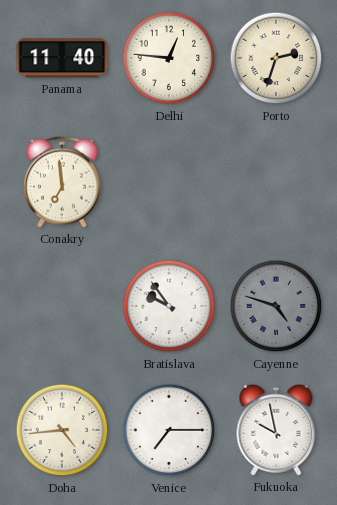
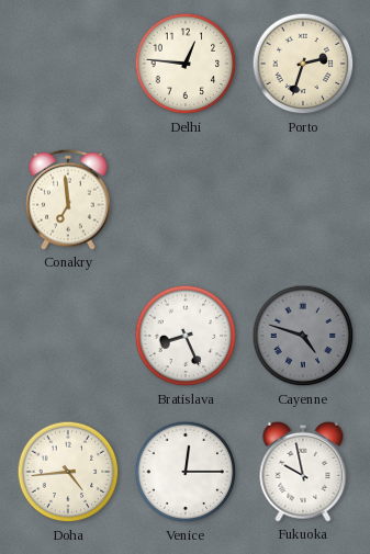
Panama: 11:40 -> none (62, 58)
Bratislava: 9:54 -> 8:26 (186, 336)
Venice: 7:15 -> 12:15 (186, 472)
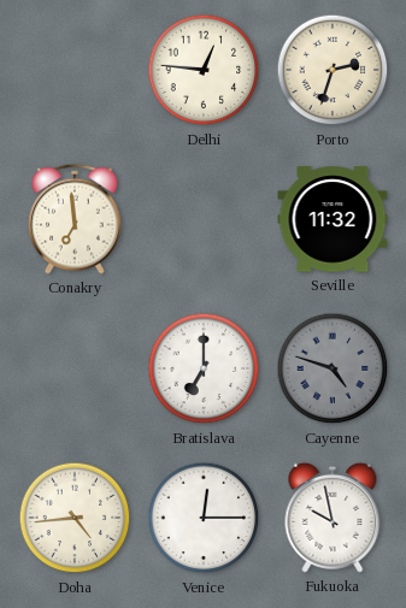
Seville: none -> 11:32 (333, 219)
Bratislava: 8:26 -> 7:00 (204, 368)
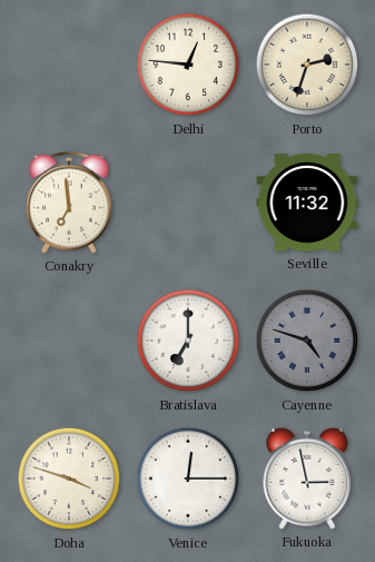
Doha: 4:44 -> 3:48 (69, 479)
Fukuoka: 9:58 -> 2:58 (307, 479)
